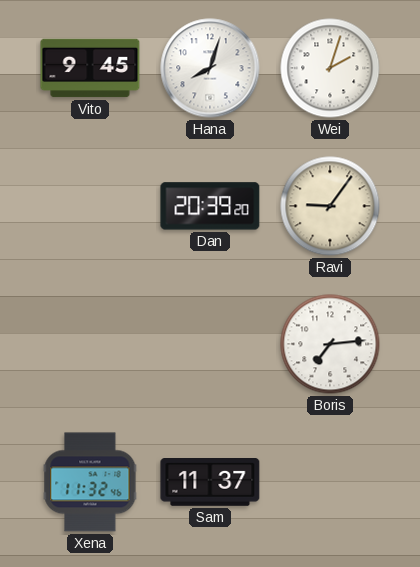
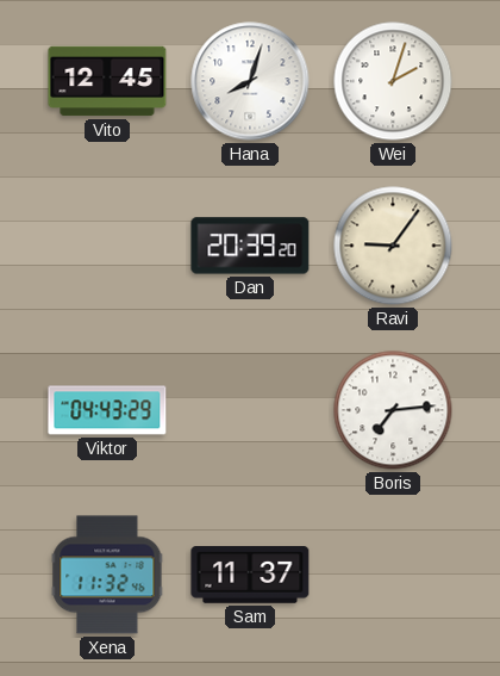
Vito: 9:45 -> 12:45 (107, 81)
Viktor: none -> 04:43 (107, 410)
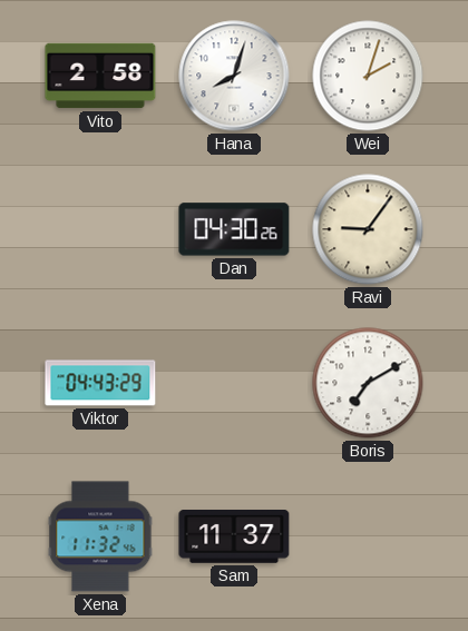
Vito: 12:45 -> 2:58 (100, 76)
Dan: 20:39 -> 04:30 (234, 229)
Boris: 7:14 -> 7:10 (368, 383)
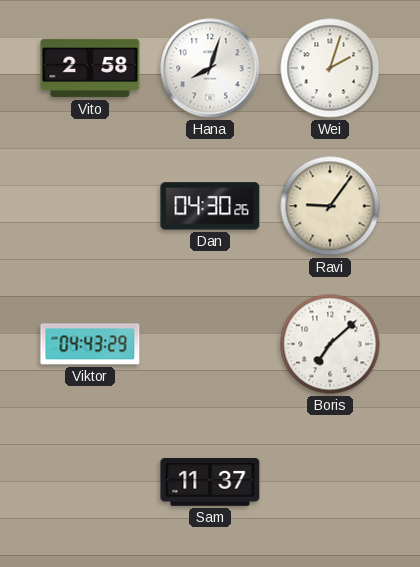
Boris: 7:10 -> 7:08 (330, 344)
Xena: 11:32 -> none (100, 536)
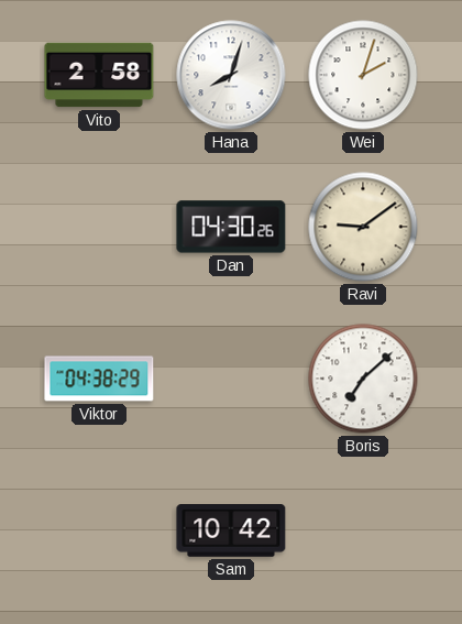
Ravi: 9:06 -> 9:09 (363, 227)
Viktor: 04:43 -> 04:38 (99, 379)
Sam: 11:37 -> 10:42 (231, 532)
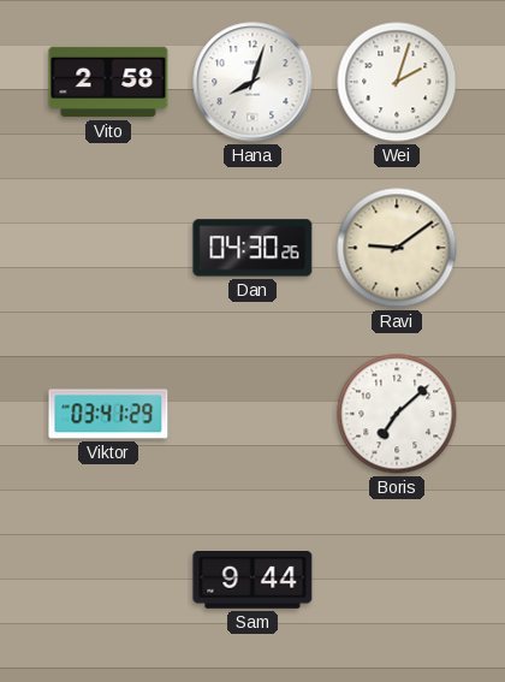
Viktor: 04:38 -> 03:41 (108, 414)
Sam: 10:42 -> 9:44 (252, 581)
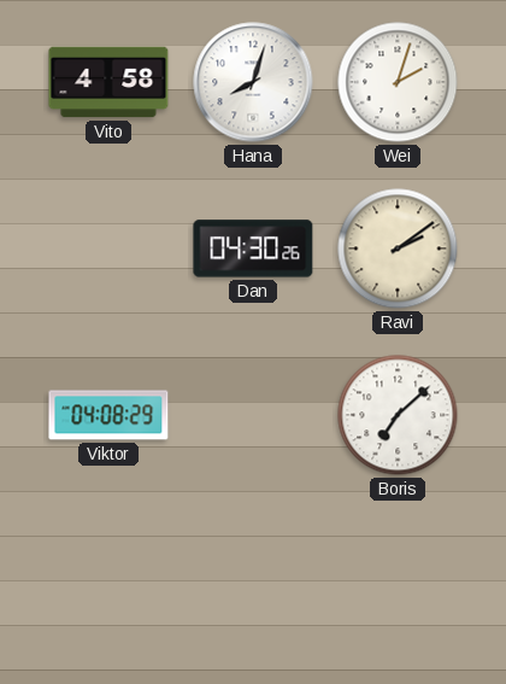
Vito: 2:58 -> 4:58 (108, 82)
Ravi: 9:09 -> 2:09 (398, 249)
Viktor: 03:41 -> 04:08 (108, 415)
Sam: 9:44 -> none (252, 581)
